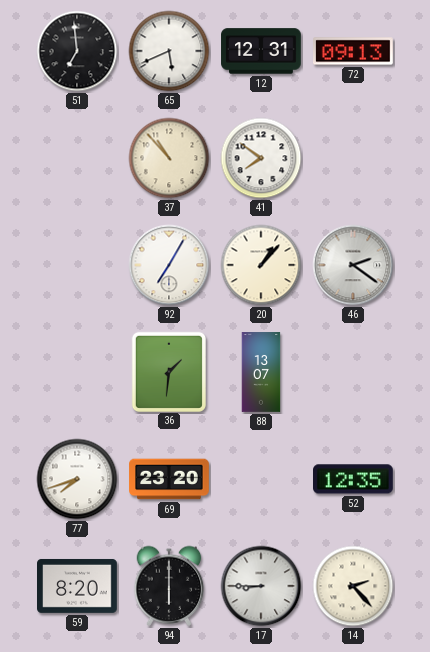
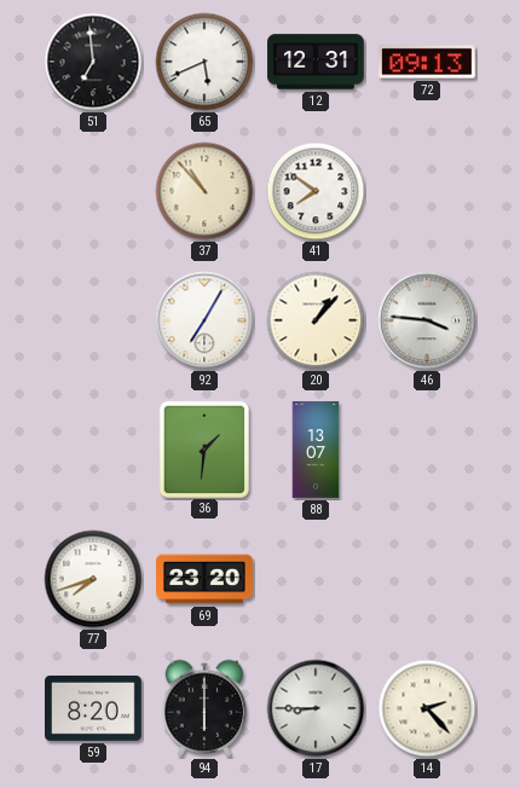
46: 2:21 -> 3:46 (427, 320)
52: 12:35 -> none (354, 479)
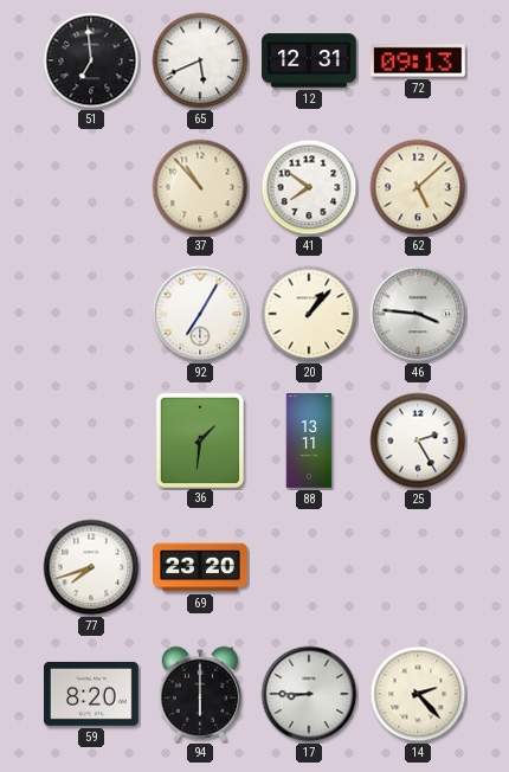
62: none -> 5:08 (418, 187)
88: 13:07 -> 13:11 (309, 440)
25: none -> 2:25 (418, 440)
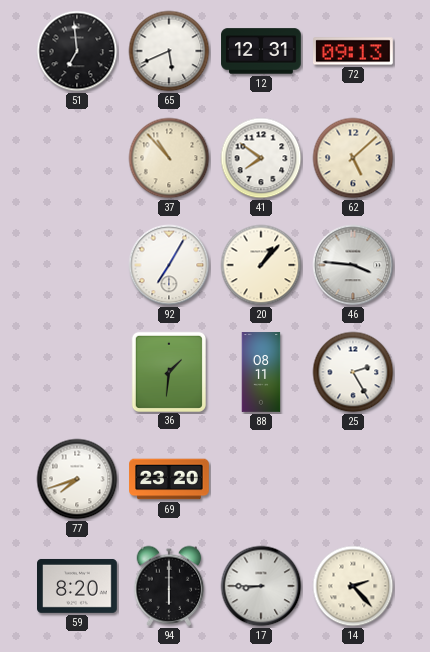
88: 13:11 -> 08:11 (261, 372)
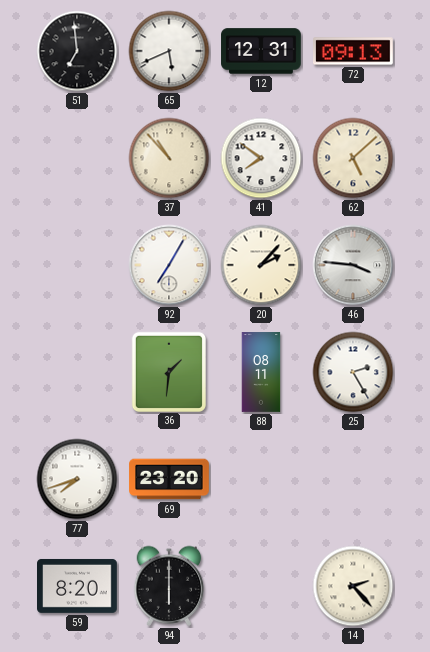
20: 1:07 -> 2:07 (261, 265)
17: 8:45 -> none (261, 586)
